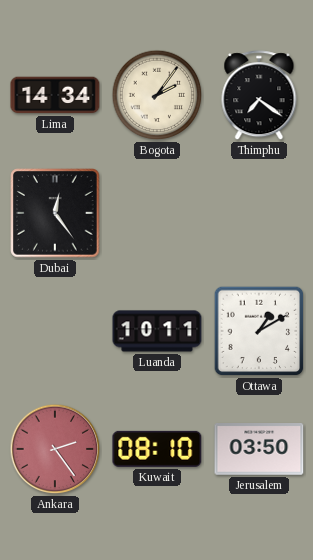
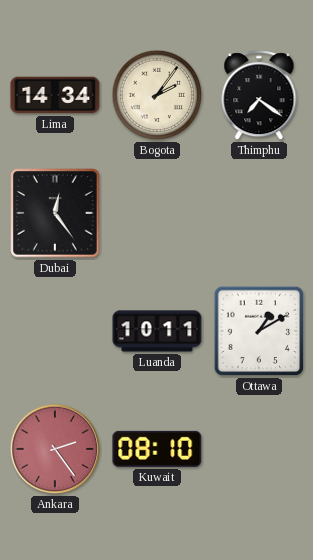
Jerusalem: 03:50 -> none (259, 450)
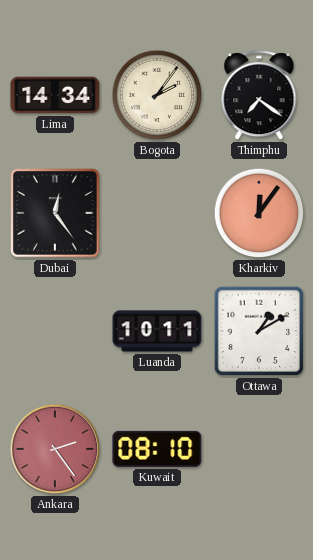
Kharkiv: none -> 12:06 (259, 213)
